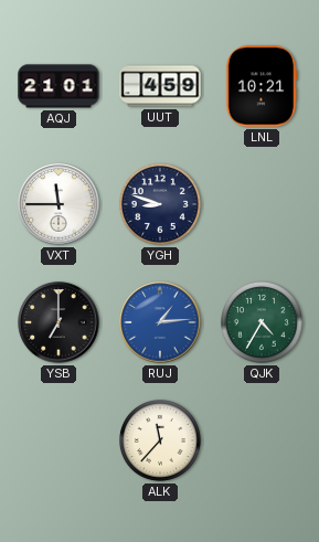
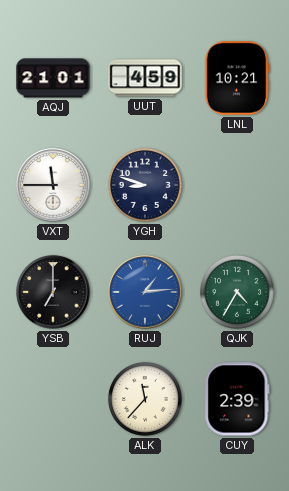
CUY: none -> 2:39 (237, 399)
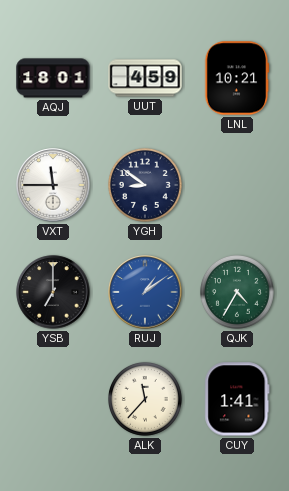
AQJ: 21:01 -> 18:01 (53, 78)
YGH: 8:48 -> 8:51 (145, 185)
RUJ: 1:14 -> 1:09 (145, 292)
CUY: 2:39 -> 1:41 (237, 399)
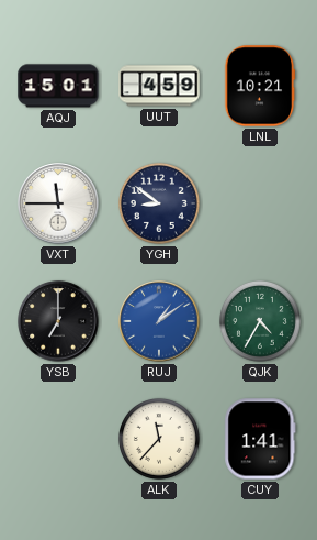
AQJ: 18:01 -> 15:01 (58, 86)
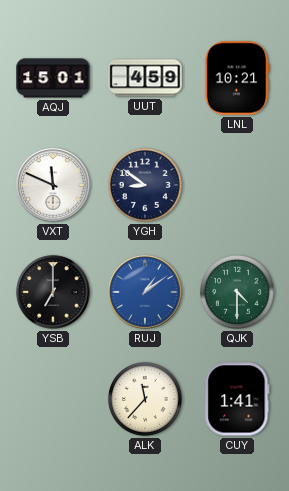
VXT: 11:45 -> 11:49 (53, 185)
QJK: 4:35 -> 4:30 (237, 292)
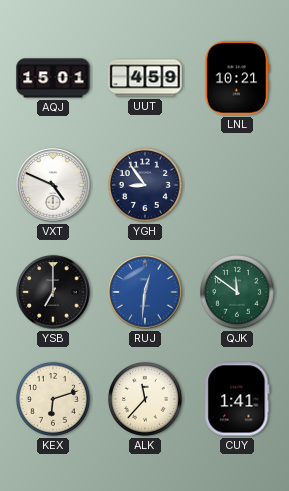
VXT: 11:49 -> 4:49 (53, 185)
YGH: 8:51 -> 8:54 (145, 185)
RUJ: 1:09 -> 12:31 (145, 292)
QJK: 4:30 -> 11:51 (237, 292)
KEX: none -> 6:12 (53, 399)
